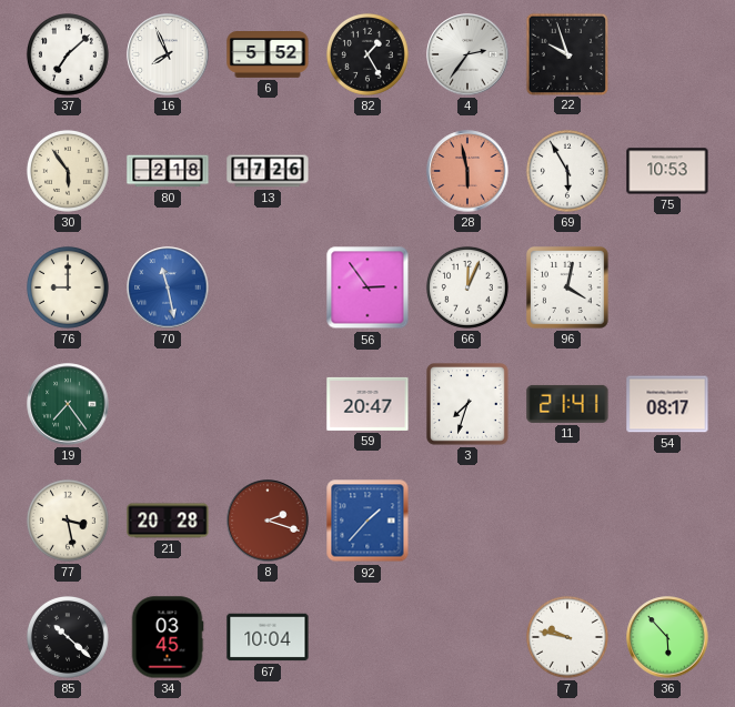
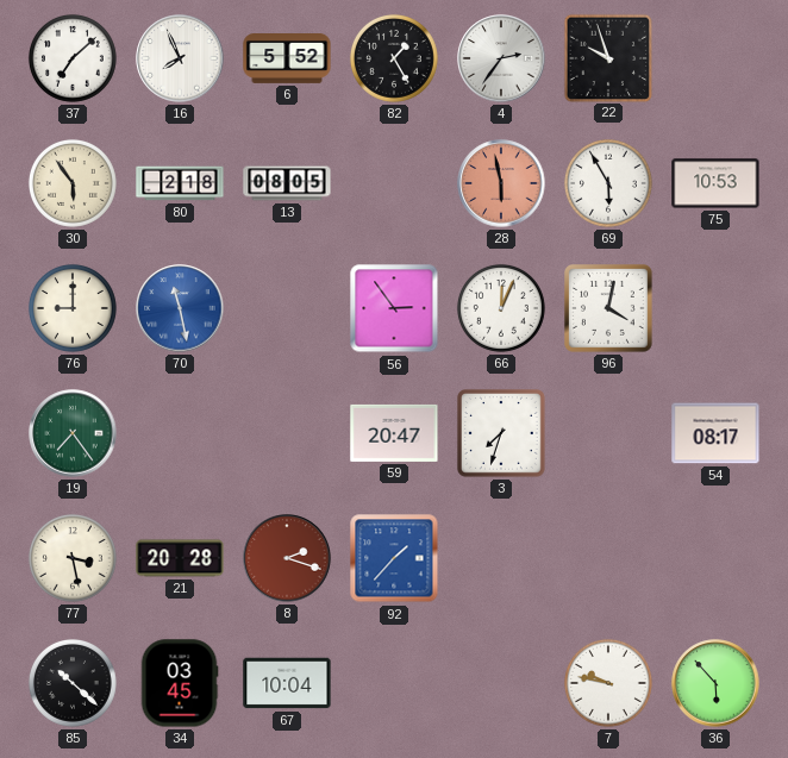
13: 17:26 -> 08:05 (287, 183)
11: 21:41 -> none (567, 404)
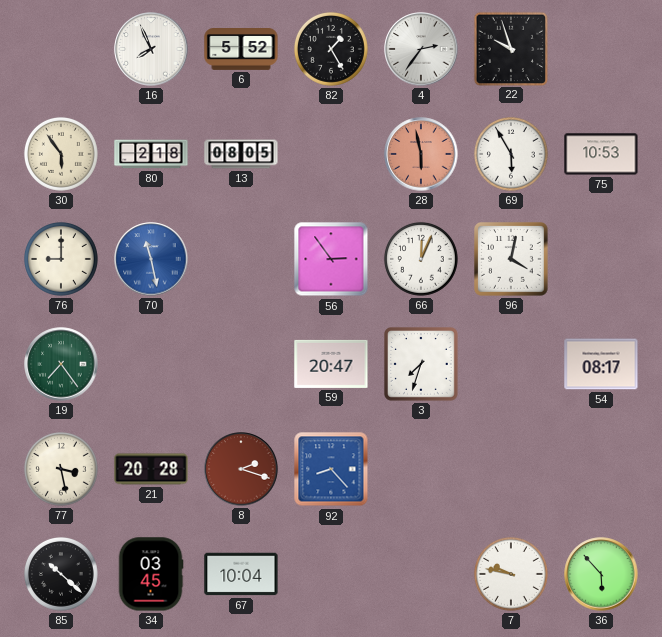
37: 7:08 -> none (73, 58)
92: 1:37 -> 8:23 (331, 469)
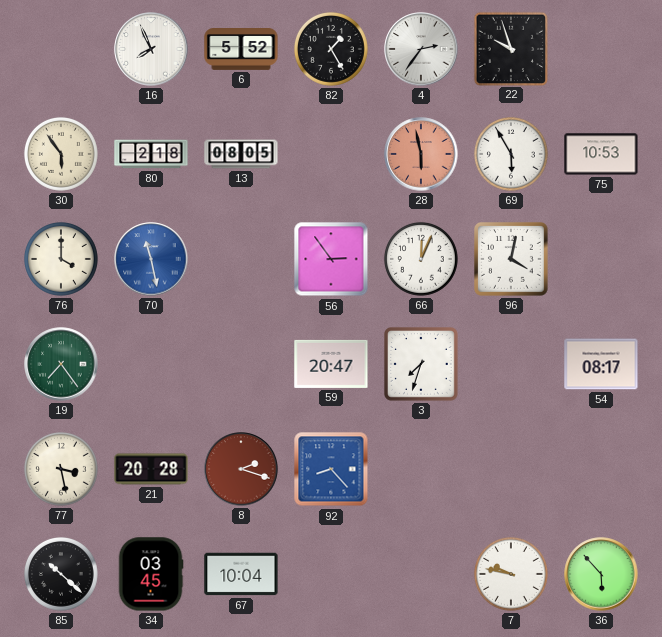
76: 9:00 -> 4:00 (61, 259)
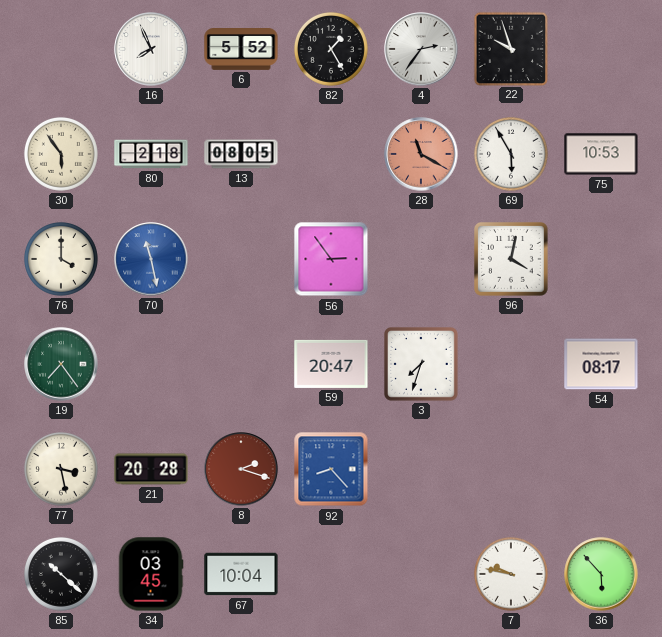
28: 5:58 -> 11:20 (421, 154)
66: 12:04 -> none (421, 259)
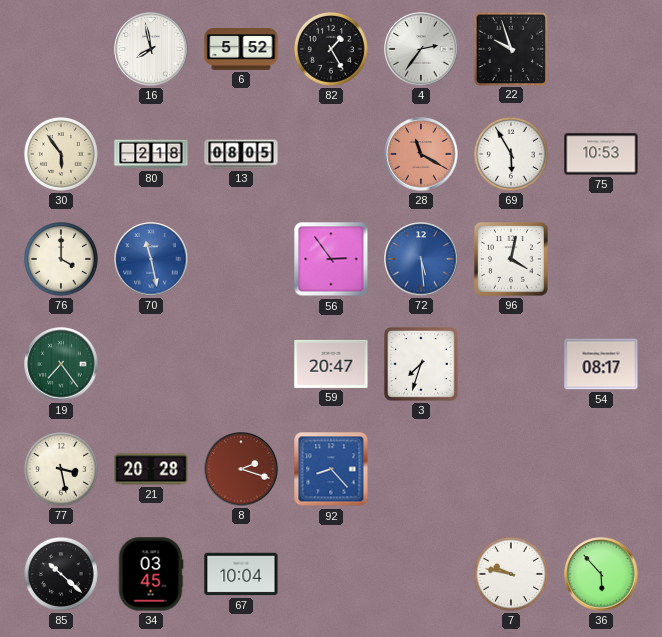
16: 7:56 -> 7:58 (151, 49)
72: none -> 5:29 (421, 259)
